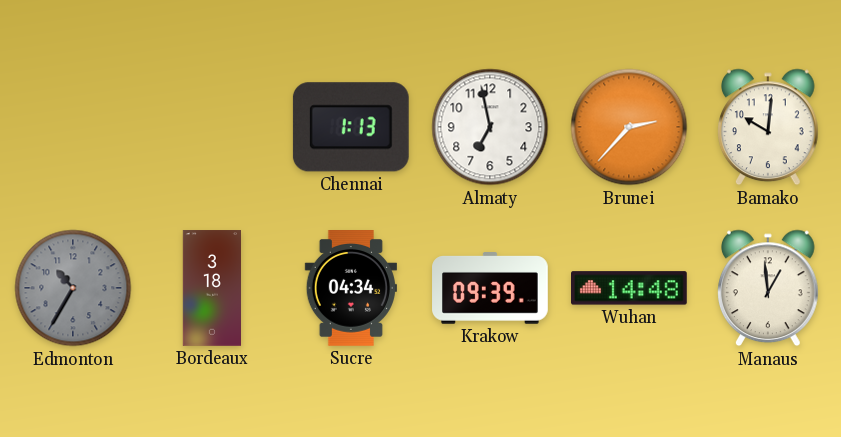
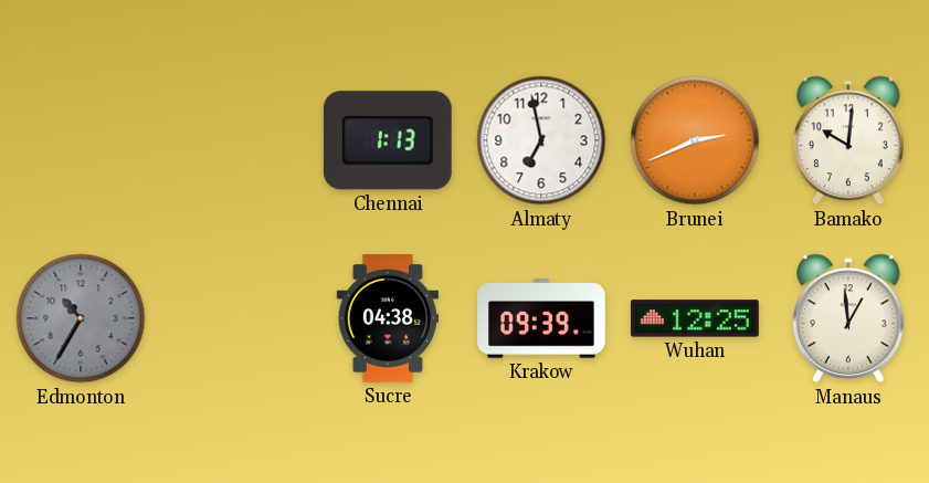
Brunei: 2:37 -> 2:41 (695, 140)
Bordeaux: 3:18 -> none (211, 288)
Sucre: 04:34 -> 04:38 (388, 319)
Wuhan: 14:48 -> 12:25 (696, 318)
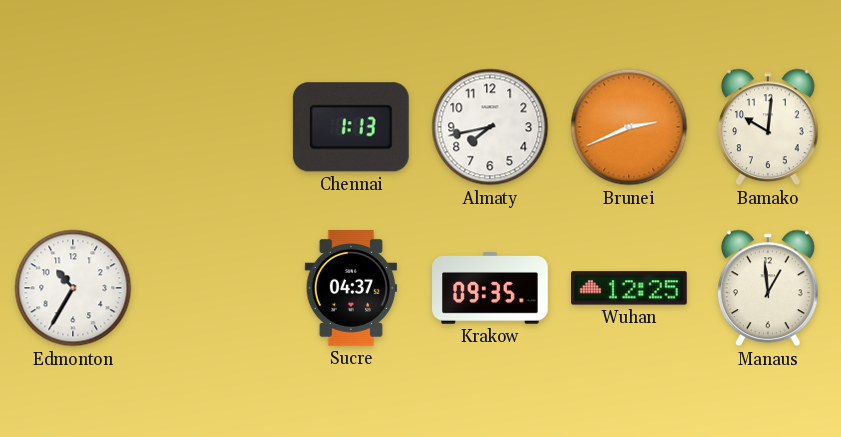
Almaty: 6:58 -> 7:43 (490, 127)
Edmonton dial: grey -> white (73, 288)
Sucre: 04:38 -> 04:37 (351, 289)
Krakow: 09:39 -> 09:35 (490, 288)
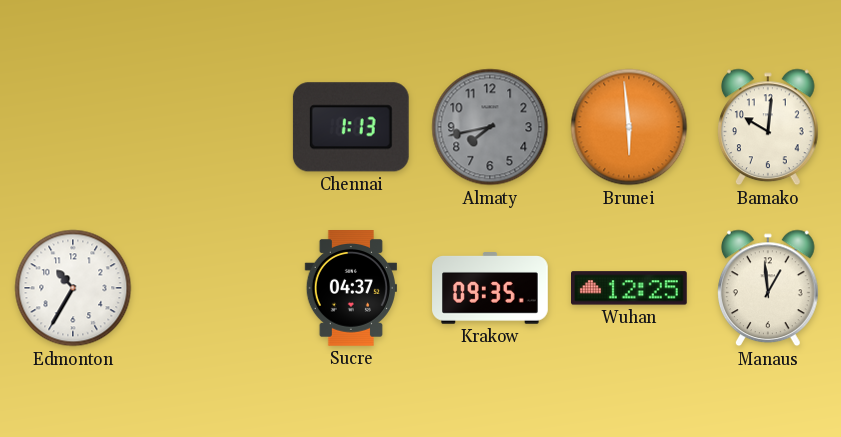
Almaty dial: white -> grey (490, 127)
Brunei: 2:41 -> 5:59 (629, 127)
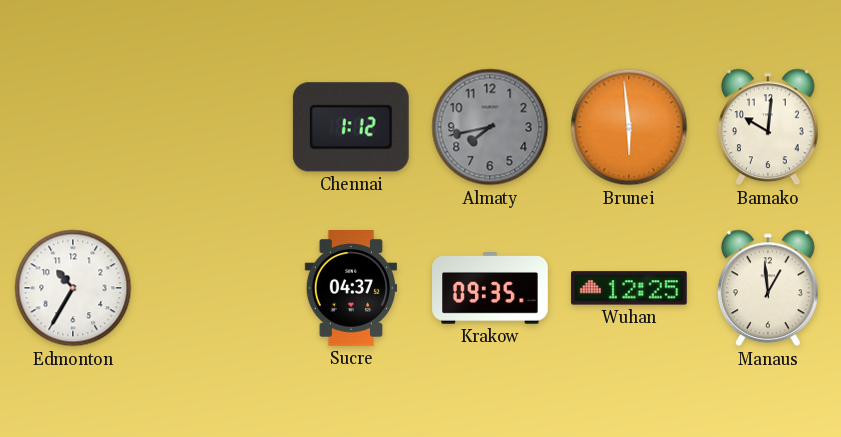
Chennai: 1:13 -> 1:12 (351, 127)
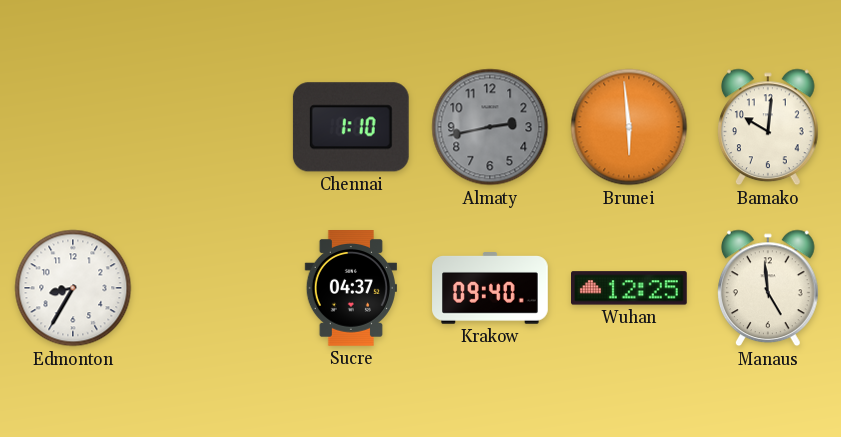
Chennai: 1:12 -> 1:10 (351, 127)
Almaty: 7:43 -> 2:43 (490, 127)
Edmonton: 10:35 -> 8:35 (73, 288)
Krakow: 09:35 -> 09:40 (490, 288)
Manaus: 12:59 -> 4:59 (769, 288)
